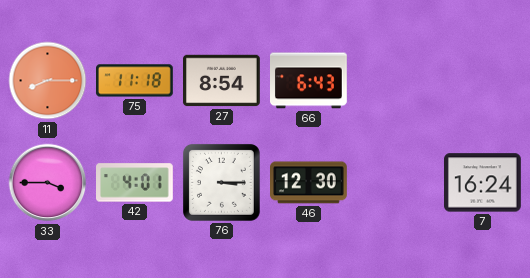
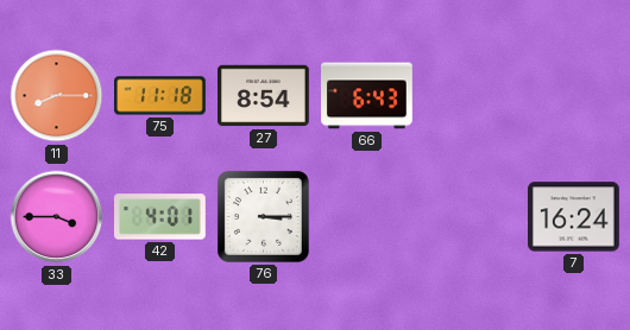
46: 12:30 -> none (309, 183)
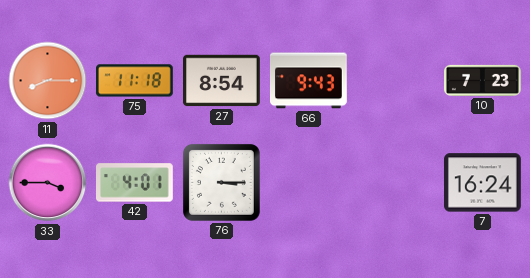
66: 6:43 -> 9:43 (309, 81)
10: none -> 7:23 (483, 80)
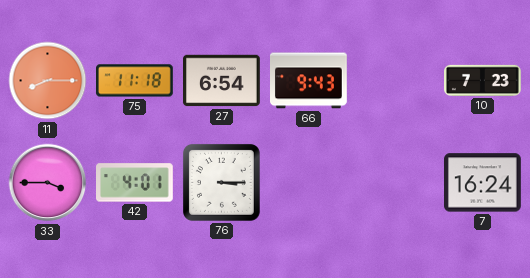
27: 8:54 -> 6:54 (222, 81)
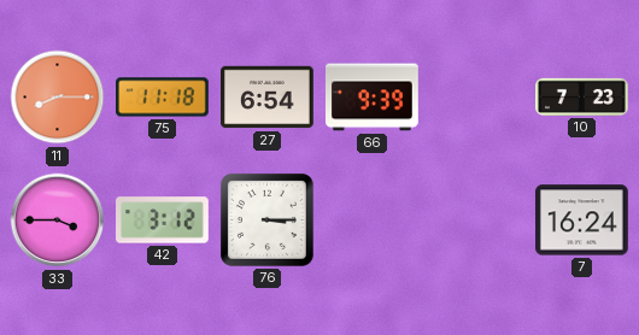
66: 9:43 -> 9:39 (373, 98)
42: 4:01 -> 3:12 (163, 221)
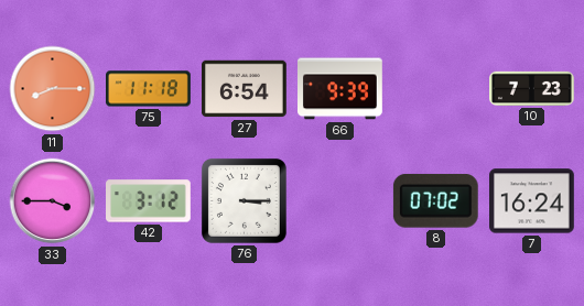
8: none -> 07:02 (435, 200)
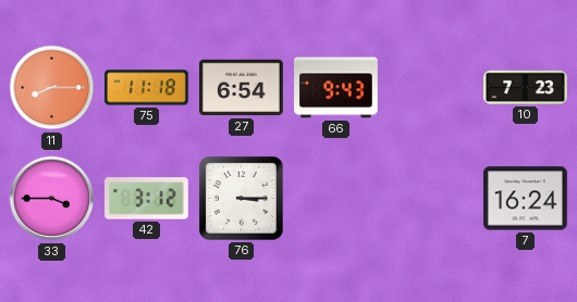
66: 9:39 -> 9:43 (336, 88)
8: 07:02 -> none (435, 200)
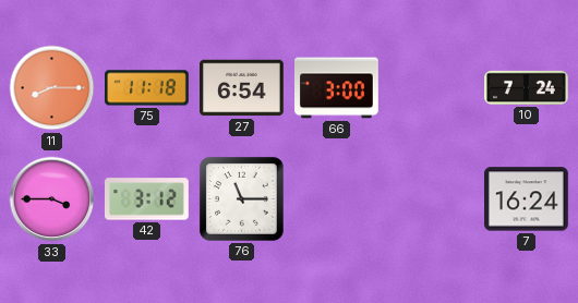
66: 9:43 -> 3:00 (337, 88)
10: 7:23 -> 7:24 (527, 87)
76: 3:15 -> 11:15 (241, 198)
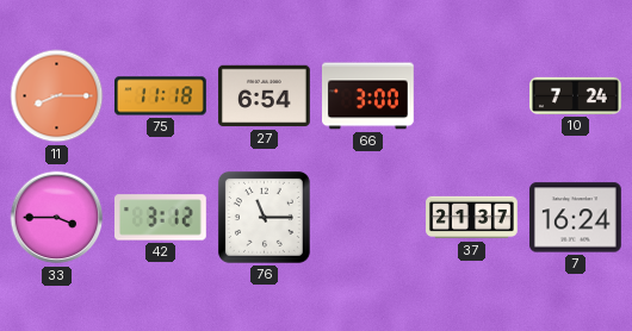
37: none -> 21:37 (472, 218)
